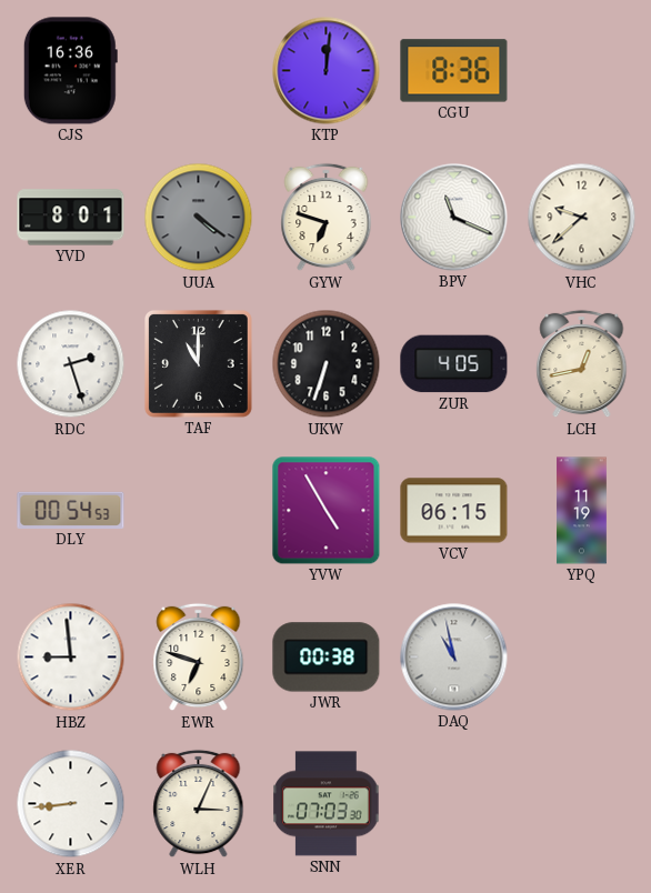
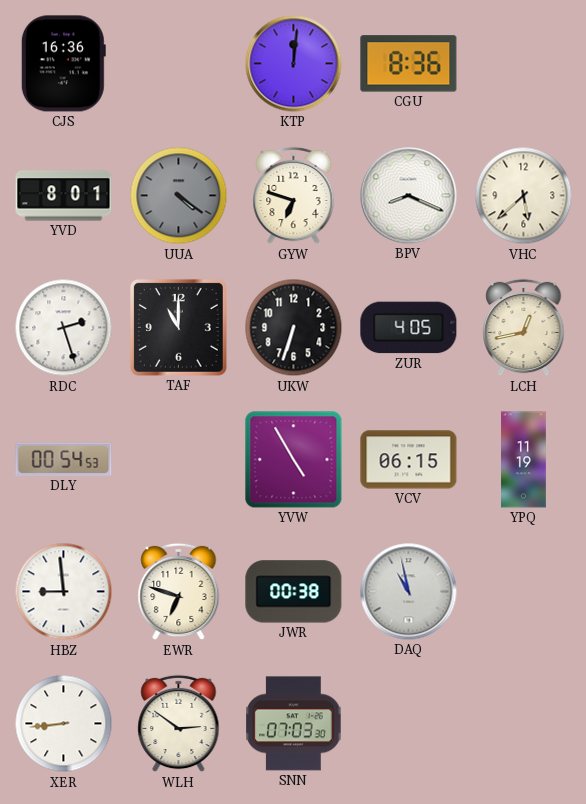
BPV: 11:19 -> 8:19 (409, 196)
VHC: 9:38 -> 5:38 (524, 196)
WLH: 3:04 -> 2:51 (179, 724)
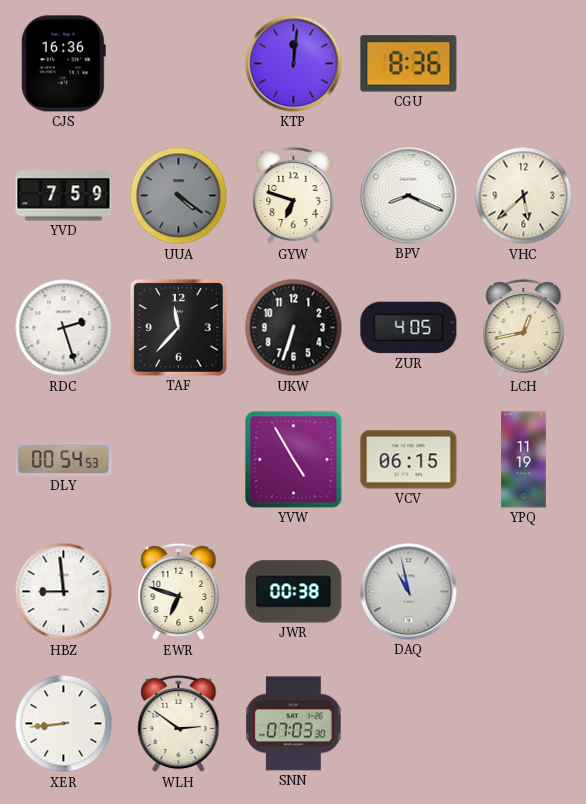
YVD: 8:01 -> 7:59 (64, 196)
TAF: 11:00 -> 11:37 (178, 327)
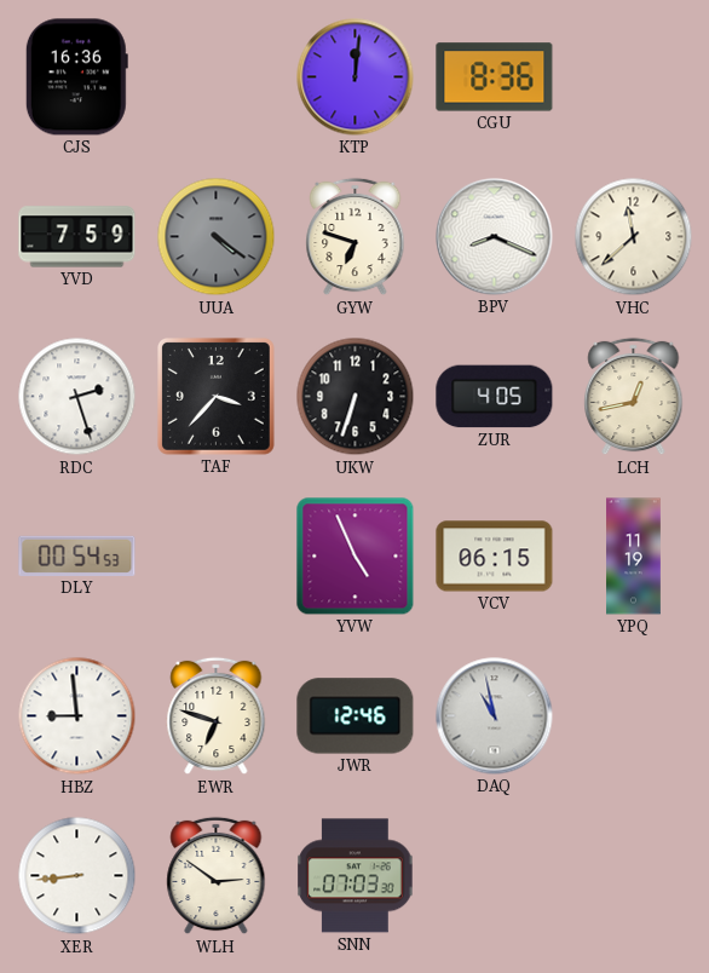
VHC: 5:38 -> 11:38 (634, 237)
TAF: 11:37 -> 3:37 (215, 396)
YVW: 4:55 -> 4:56 (356, 557)
JWR: 00:38 -> 12:46 (356, 716)
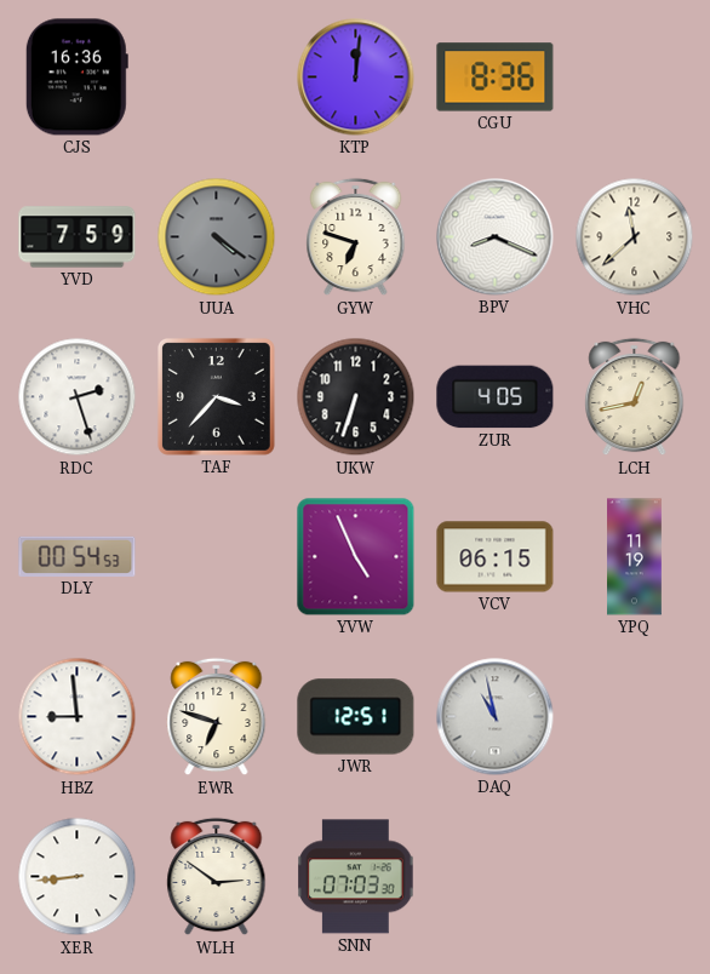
JWR: 12:46 -> 12:51 (356, 717)
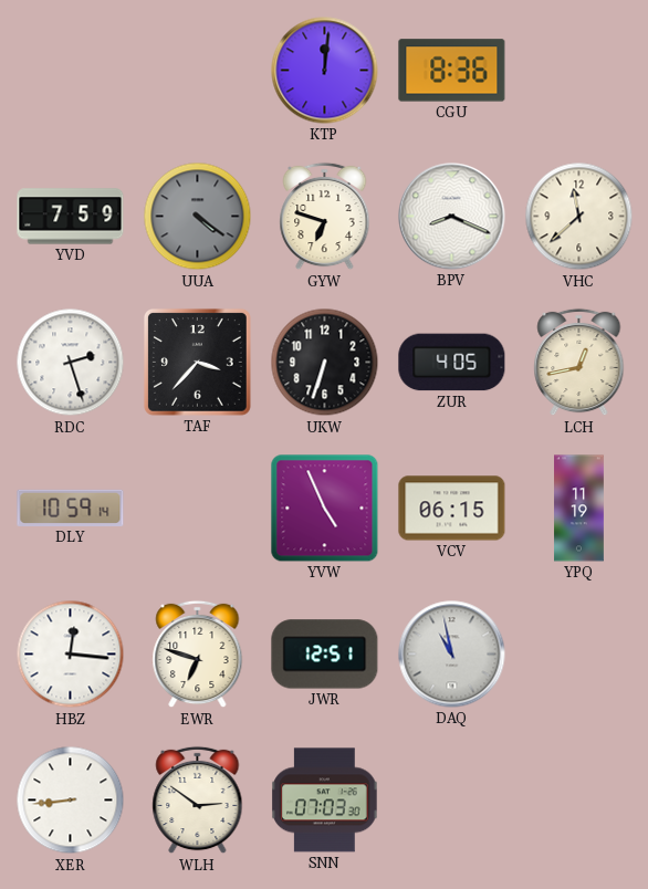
CJS: 16:36 -> none (76, 78)
DLY: 00:54 -> 10:59 (71, 508)
HBZ: 8:59 -> 12:16 (71, 655)
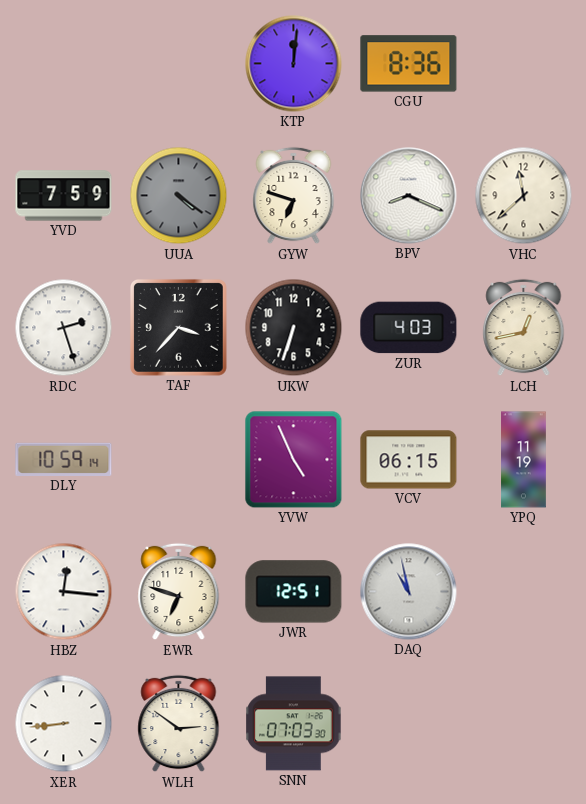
ZUR: 4:05 -> 4:03 (409, 328)
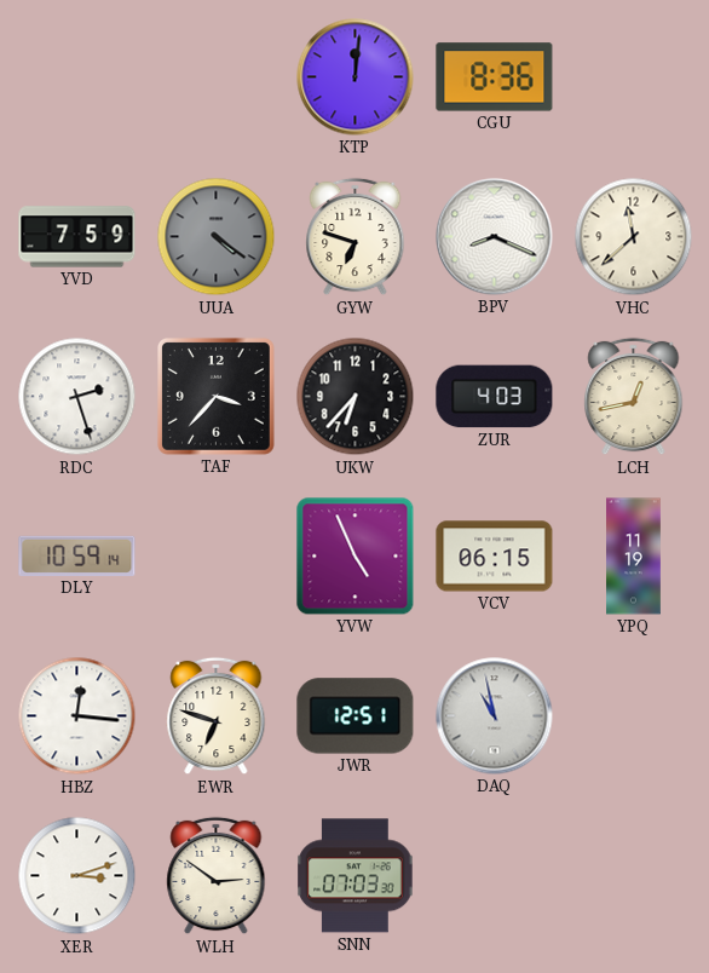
UKW: 6:33 -> 6:37 (356, 397)
XER: 8:44 -> 3:12 (77, 876)
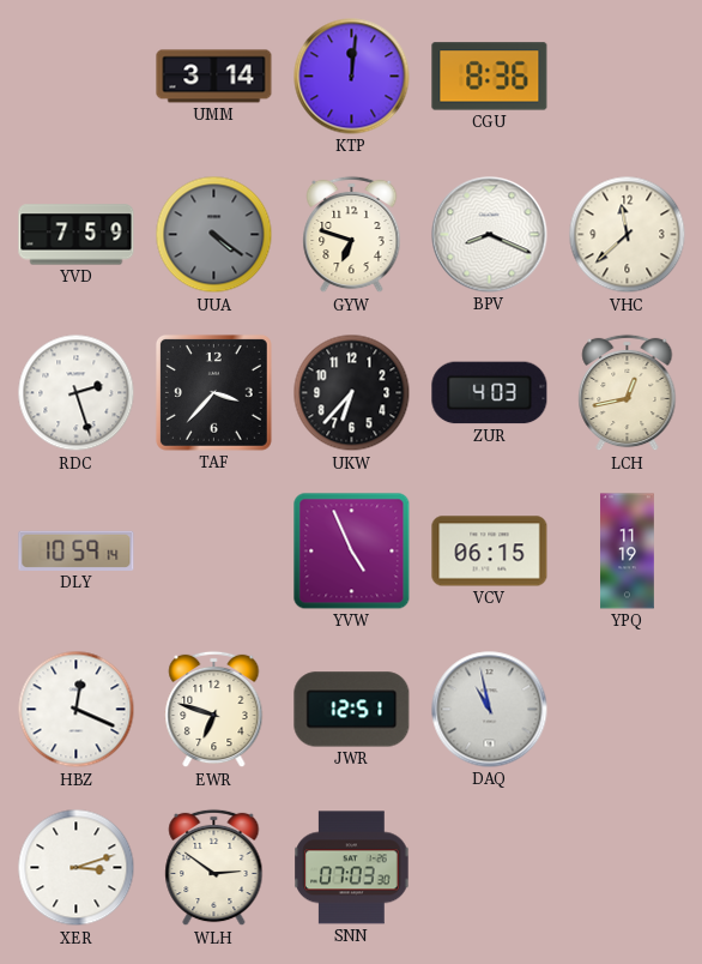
UMM: none -> 3:14 (214, 77)
HBZ: 12:16 -> 12:19 (77, 710)
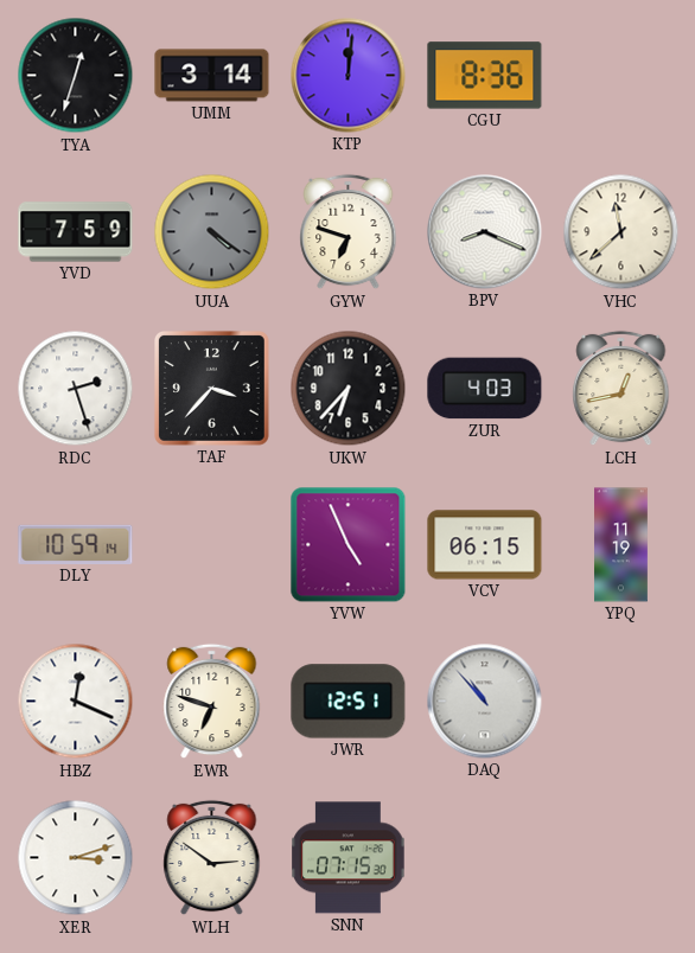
TYA: none -> 12:33 (76, 76)
DAQ: 10:58 -> 10:53 (485, 702)
SNN: 07:03 -> 07:15 (349, 858)
